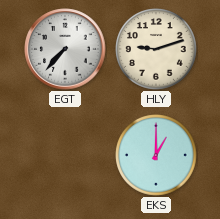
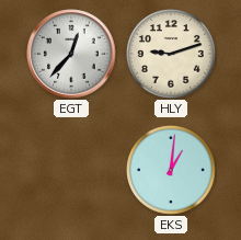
EGT: 7:37 -> 12:37 (71, 54)
EKS: 1:00 -> 1:01 (172, 171)
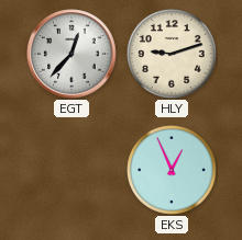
EKS: 1:01 -> 12:56 (173, 171)
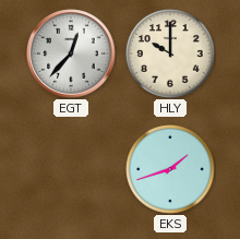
HLY: 9:12 -> 10:00 (171, 55)
EKS: 12:56 -> 1:42 (171, 170)
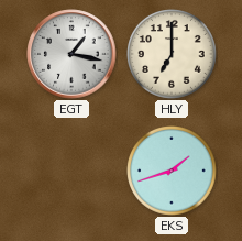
EGT: 12:37 -> 1:17 (71, 54)
HLY: 10:00 -> 7:00 (173, 55)
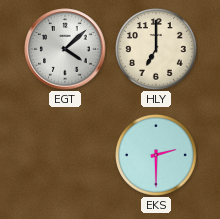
EGT: 1:17 -> 4:08 (65, 49)
EKS: 1:42 -> 2:30 (157, 156)
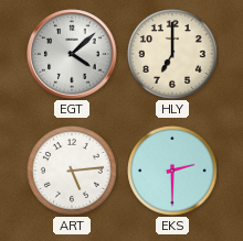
ART: none -> 5:14 (73, 172)
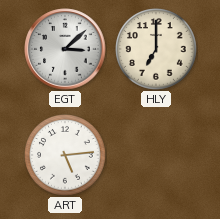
EGT: 4:08 -> 3:08 (65, 49)
EKS: 2:30 -> none (173, 172)
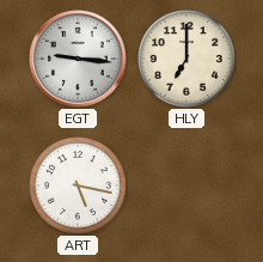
EGT: 3:08 -> 9:16 (78, 59)
ART: 5:14 -> 5:17 (79, 187)
